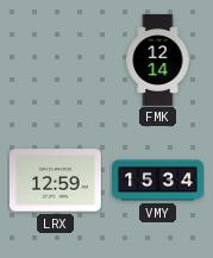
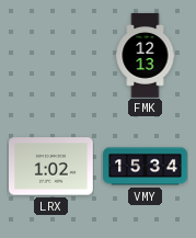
FMK: 12:14 -> 12:13 (146, 56)
LRX: 12:59 -> 1:02 (51, 167)
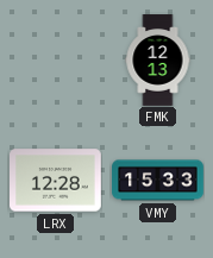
LRX: 1:02 -> 12:28 (56, 181)
VMY: 15:34 -> 15:33 (158, 181)
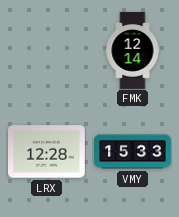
FMK: 12:13 -> 12:14 (133, 51)
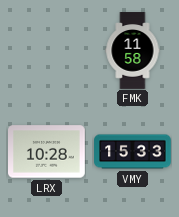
FMK: 12:14 -> 11:58 (133, 51)
LRX: 12:28 -> 10:28 (47, 152)
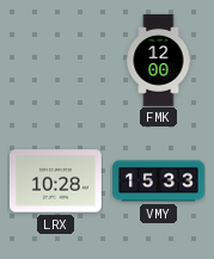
FMK: 11:58 -> 12:00 (159, 61)
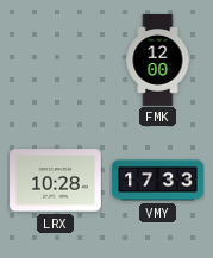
VMY: 15:33 -> 17:33 (158, 181)
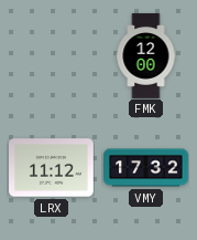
LRX: 10:28 -> 11:12 (52, 168)
VMY: 17:33 -> 17:32 (146, 168)
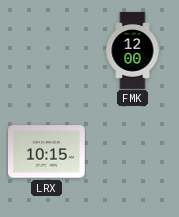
LRX: 11:12 -> 10:15 (47, 152)
VMY: 17:32 -> none (146, 168)
